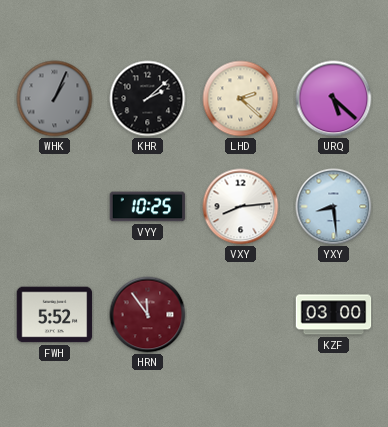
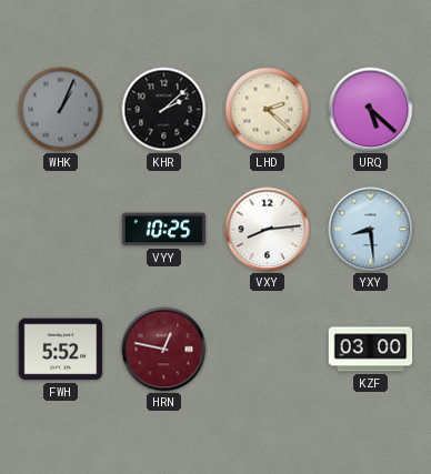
HRN: 11:54 -> 12:47 (164, 350)
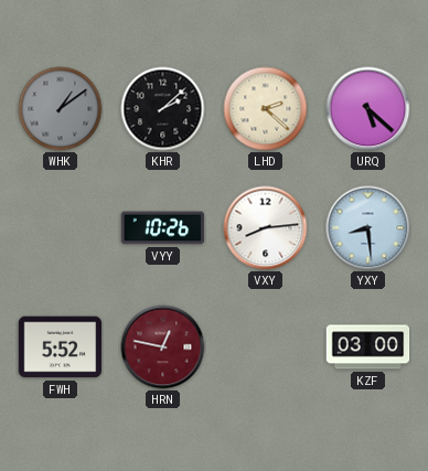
WHK: 1:04 -> 1:09 (61, 109)
VYY: 10:25 -> 10:26 (163, 228)
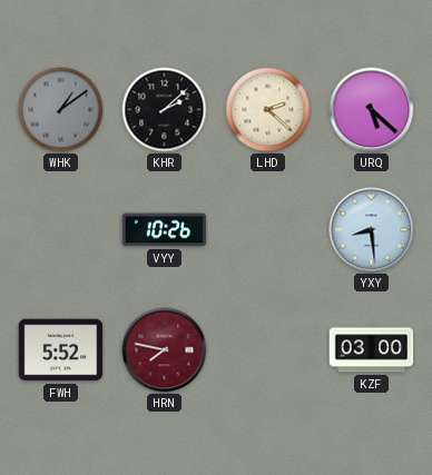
VXY: 8:14 -> none (266, 228)
HRN: 12:47 -> 7:47 (165, 350)
